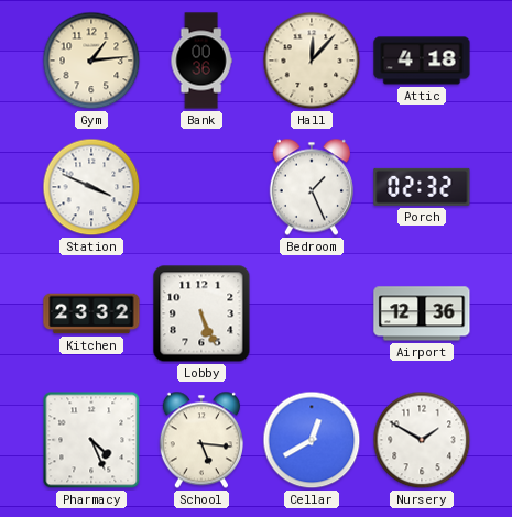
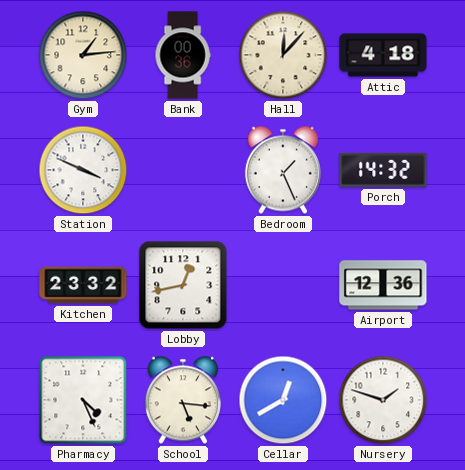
Porch: 02:32 -> 14:32 (383, 170)
Lobby: 5:26 -> 12:43 (183, 285)
Nursery: 1:50 -> 1:48 (383, 400)
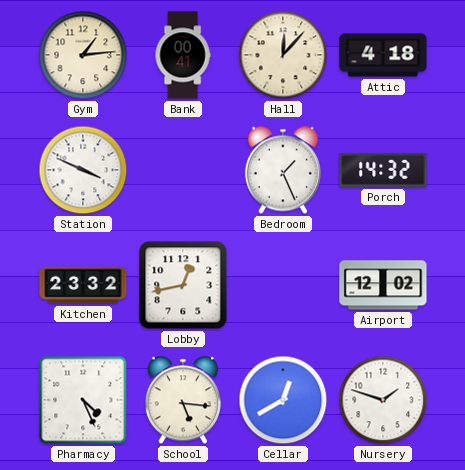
Bank: 00:36 -> 00:41 (183, 55)
Airport: 12:36 -> 12:02 (383, 285)
